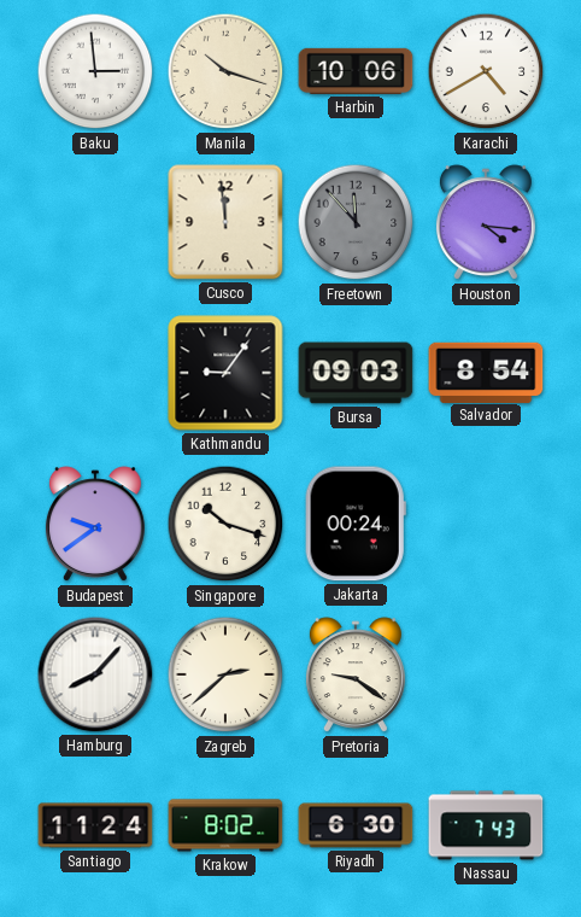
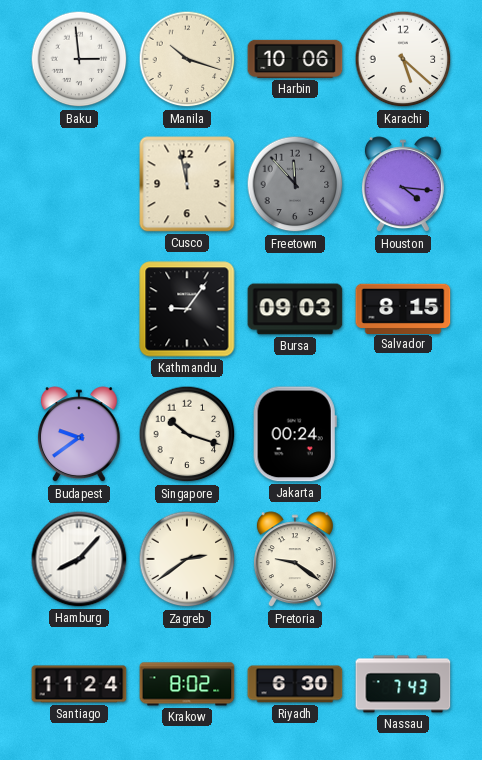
Karachi: 4:40 -> 5:22 (403, 59)
Cusco: 11:59 -> 11:58 (187, 184)
Salvador: 8:54 -> 8:15 (403, 308)
Zagreb: 2:38 -> 2:39 (187, 559)
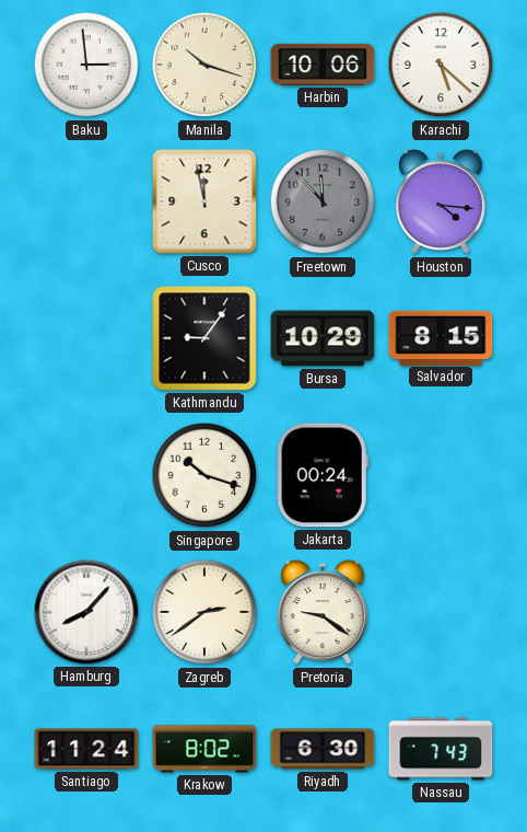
Bursa: 09:03 -> 10:29 (323, 338)
Budapest: 9:39 -> none (79, 435)
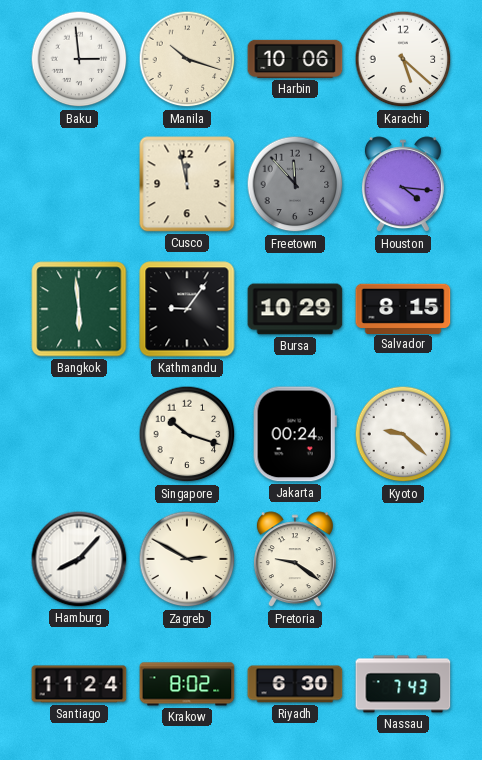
Bangkok: none -> 5:59 (79, 309)
Kyoto: none -> 9:22 (403, 434)
Zagreb: 2:39 -> 2:50 (187, 559)
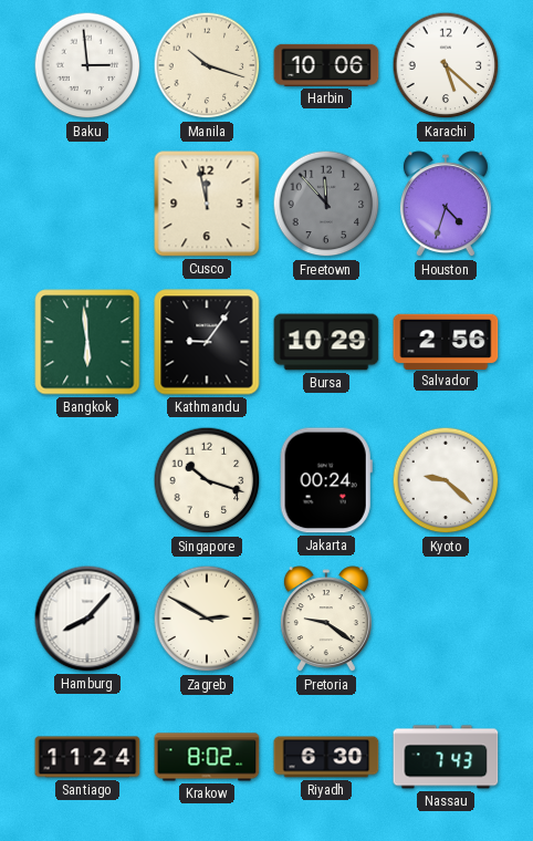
Houston: 4:16 -> 4:33 (446, 205)
Salvador: 8:15 -> 2:56 (446, 341)
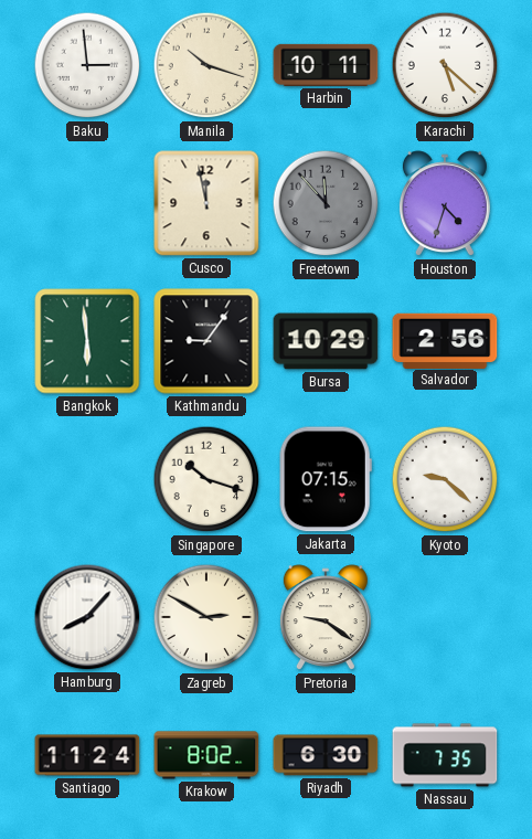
Harbin: 10:06 -> 10:11 (326, 65)
Jakarta: 00:24 -> 07:15 (326, 479)
Nassau: 7:43 -> 7:35 (445, 755)
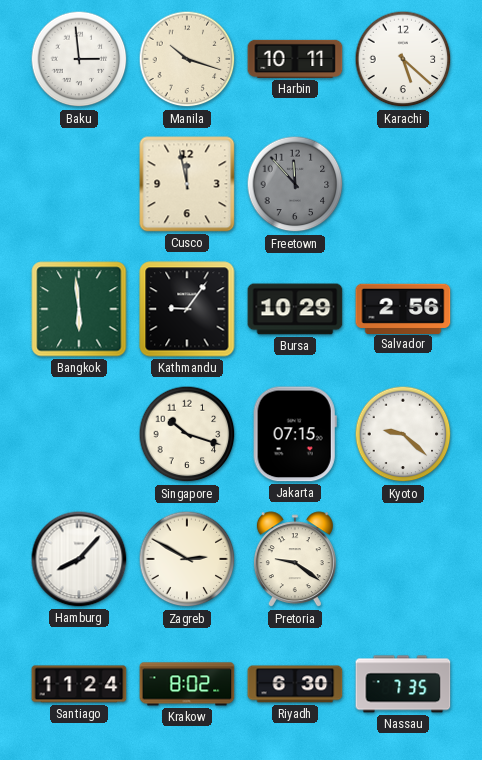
Houston: 4:33 -> none (445, 204)
